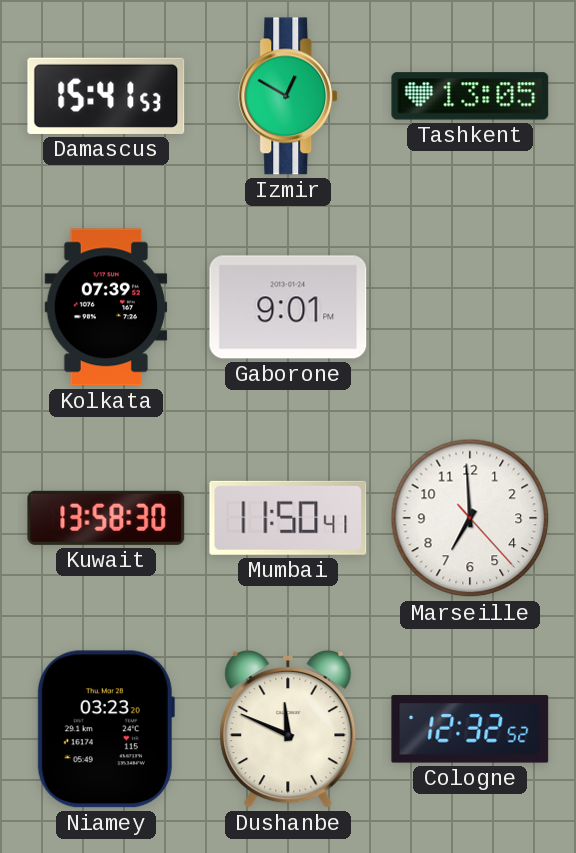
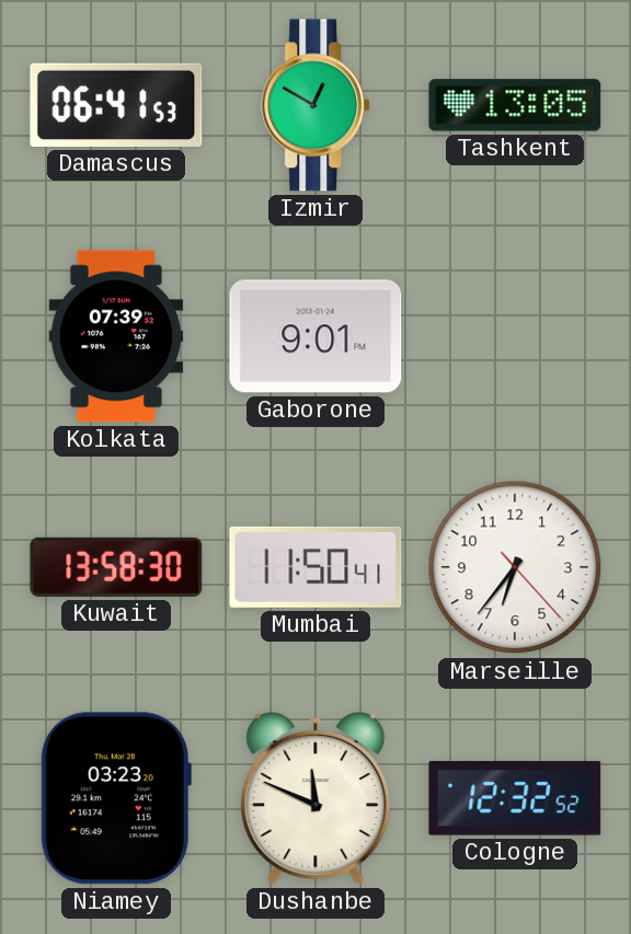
Damascus: 15:41 -> 06:41 (116, 105)
Marseille: 6:59 -> 6:36 (515, 567)
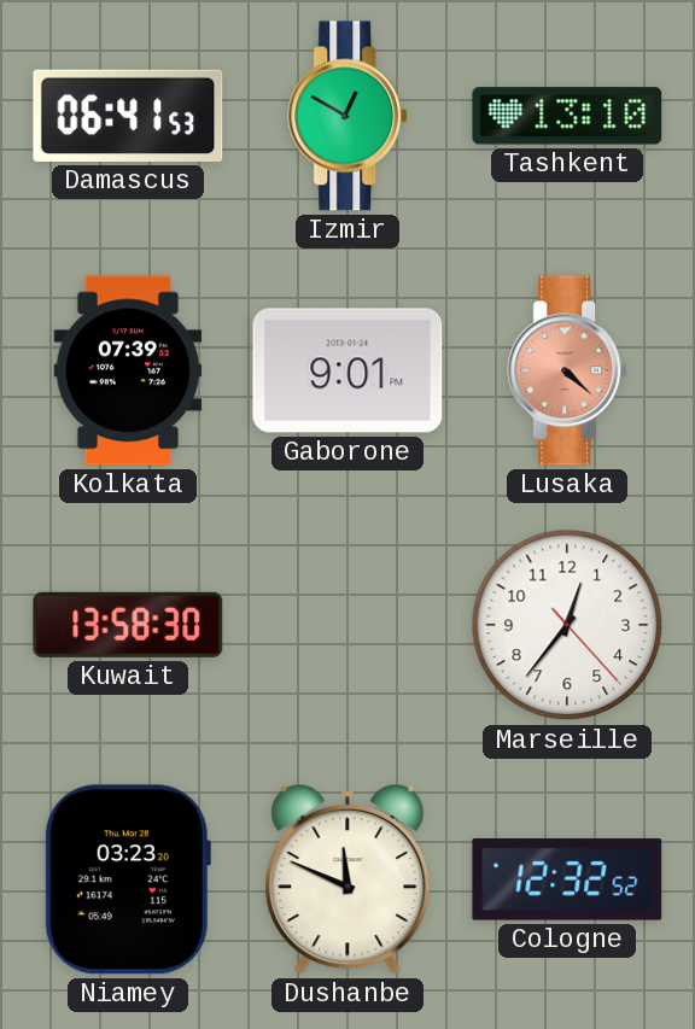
Tashkent: 13:05 -> 13:10 (567, 116)
Lusaka: none -> 4:22 (568, 370)
Mumbai: 11:50 -> none (315, 567)
Marseille: 6:36 -> 12:36 (567, 625)
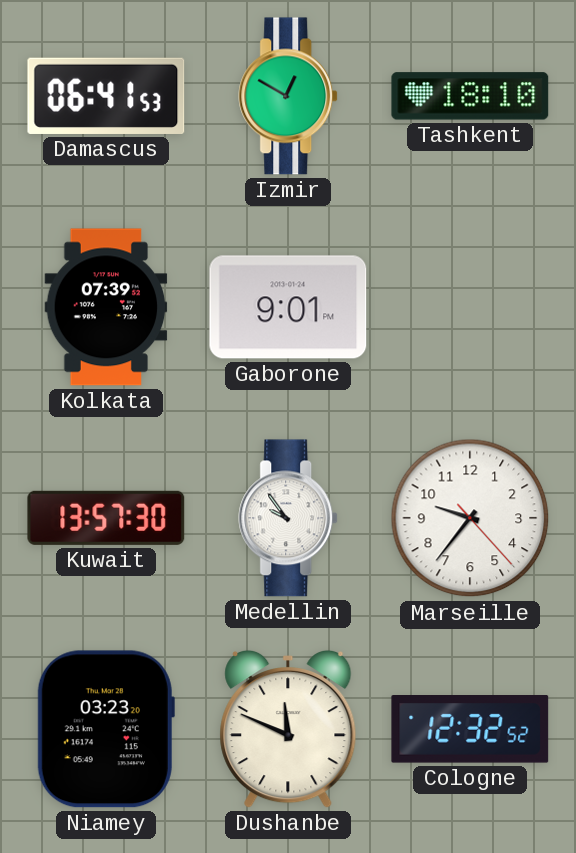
Tashkent: 13:10 -> 18:10 (470, 96)
Lusaka: 4:22 -> none (568, 370)
Kuwait: 13:58 -> 13:57 (106, 518)
Medellin: none -> 9:54 (289, 518)
Marseille: 12:36 -> 9:36 (470, 518)
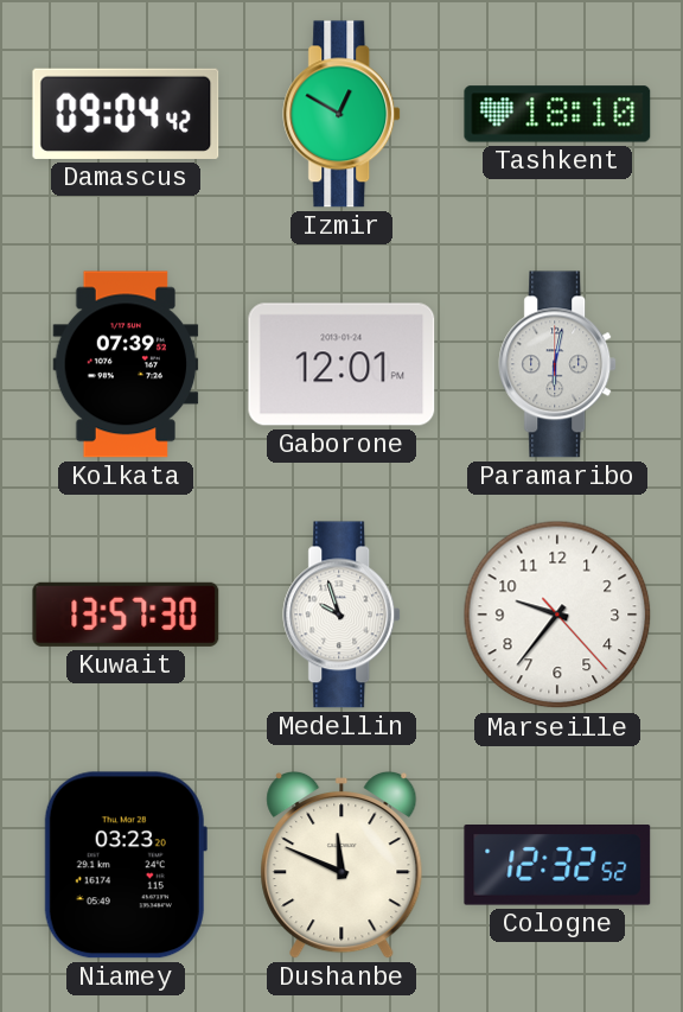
Damascus: 06:41 -> 09:04 (126, 114)
Gaborone: 9:01 -> 12:01 (341, 364)
Paramaribo: none -> 6:02 (558, 364)
Medellin: 9:54 -> 9:57 (343, 615)
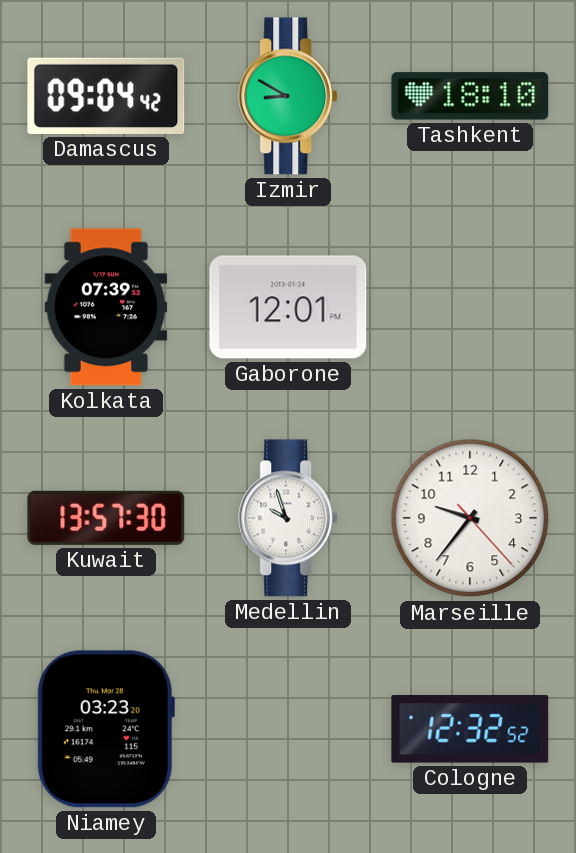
Izmir: 12:50 -> 8:50 (289, 96)
Paramaribo: 6:02 -> none (558, 364)
Dushanbe: 11:49 -> none (341, 865)
